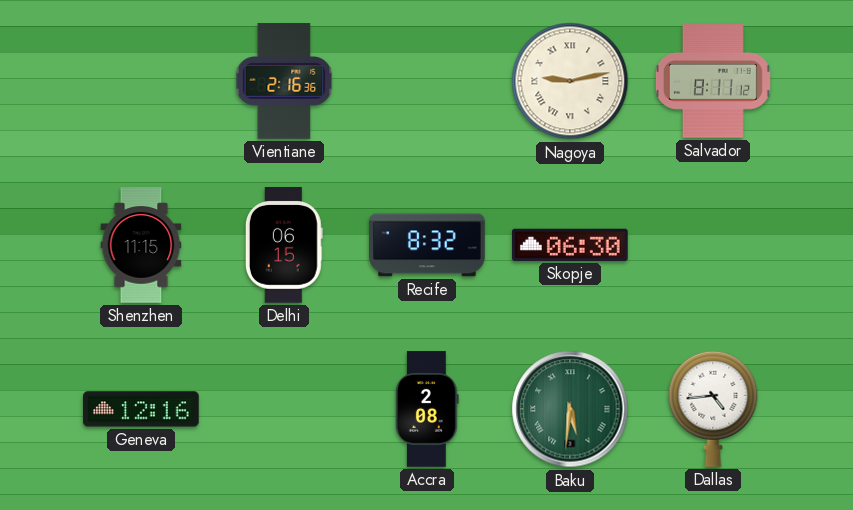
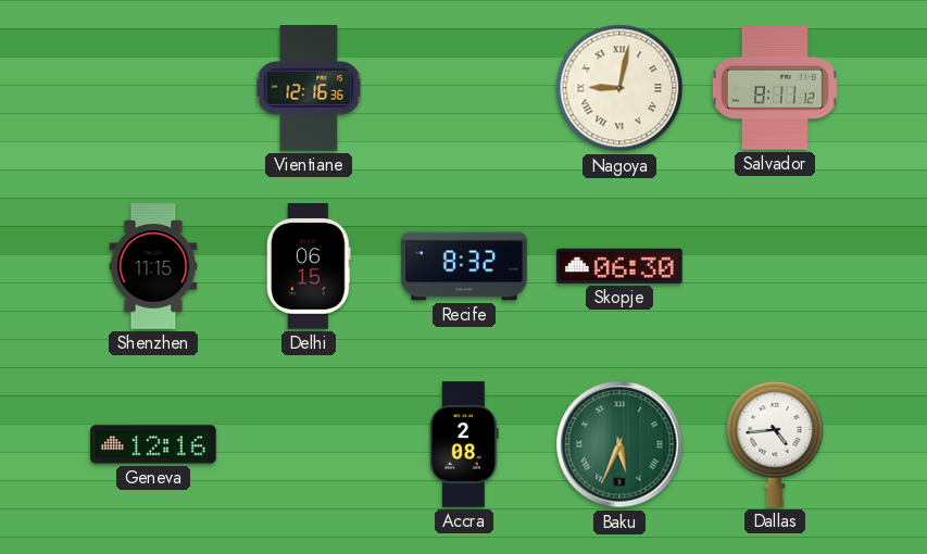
Vientiane: 2:16 -> 12:16 (309, 88)
Nagoya: 9:13 -> 9:02 (619, 88)
Baku: 5:31 -> 5:34 (619, 444)
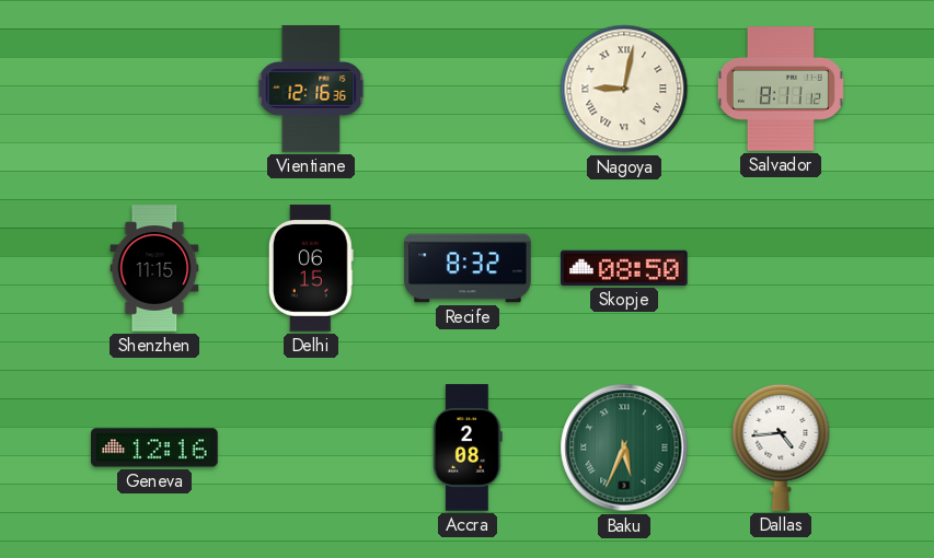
Skopje: 06:30 -> 08:50 (625, 268)
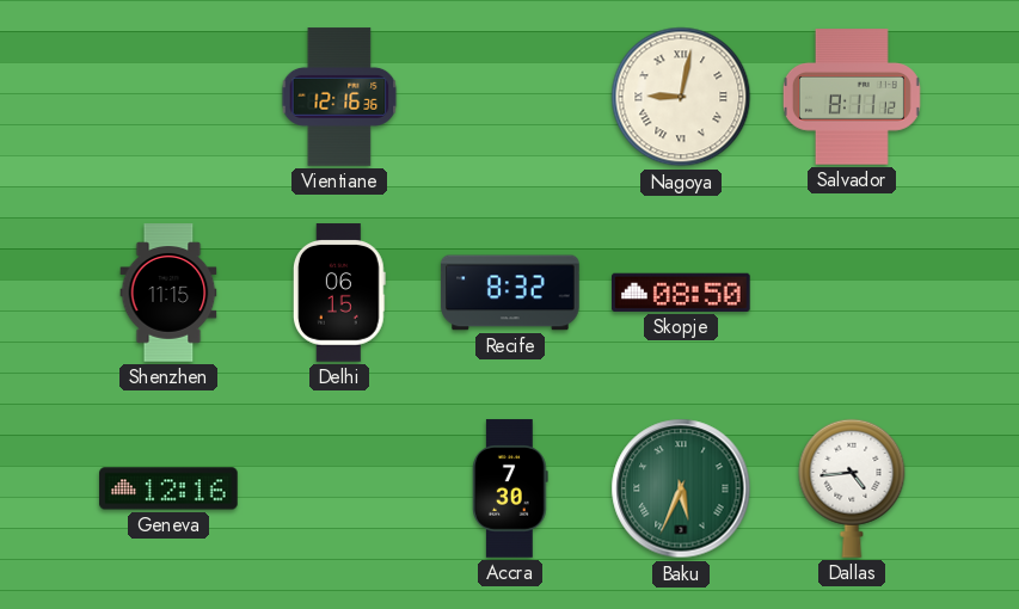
Accra: 2:08 -> 7:30 (510, 488)
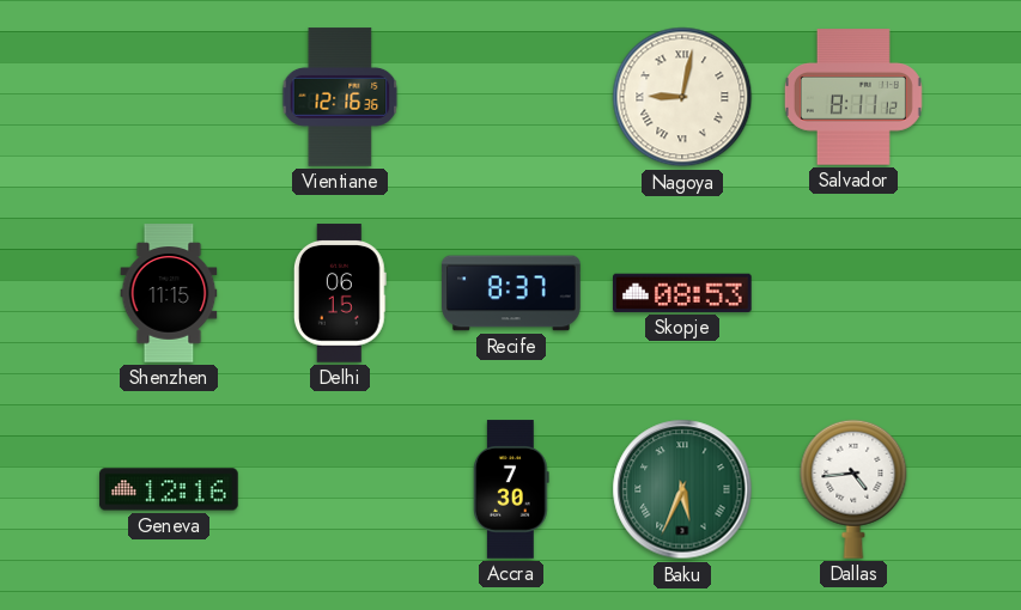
Recife: 8:32 -> 8:37 (511, 293)
Skopje: 08:50 -> 08:53 (683, 293)
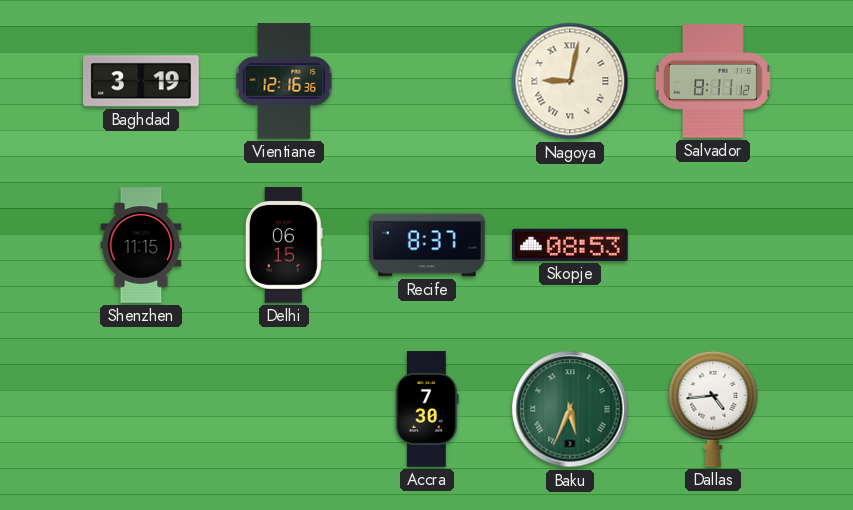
Baghdad: none -> 3:19 (141, 81)
Geneva: 12:16 -> none (169, 489)
